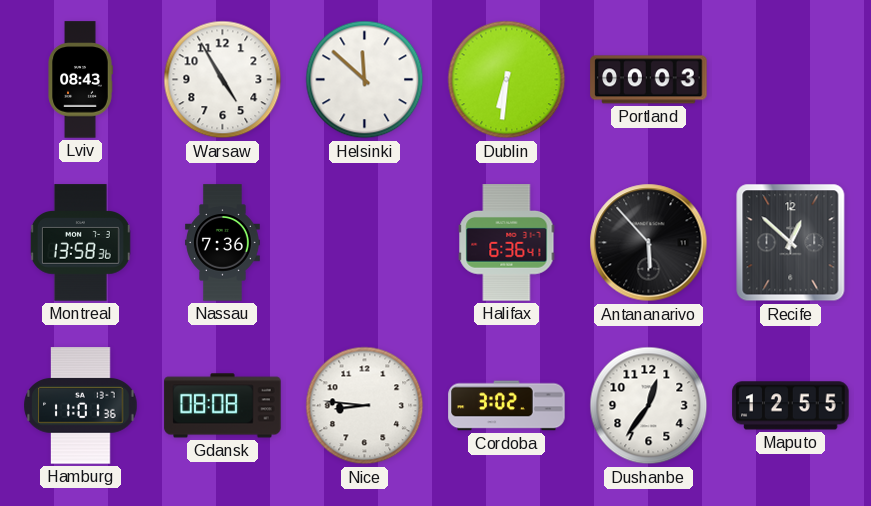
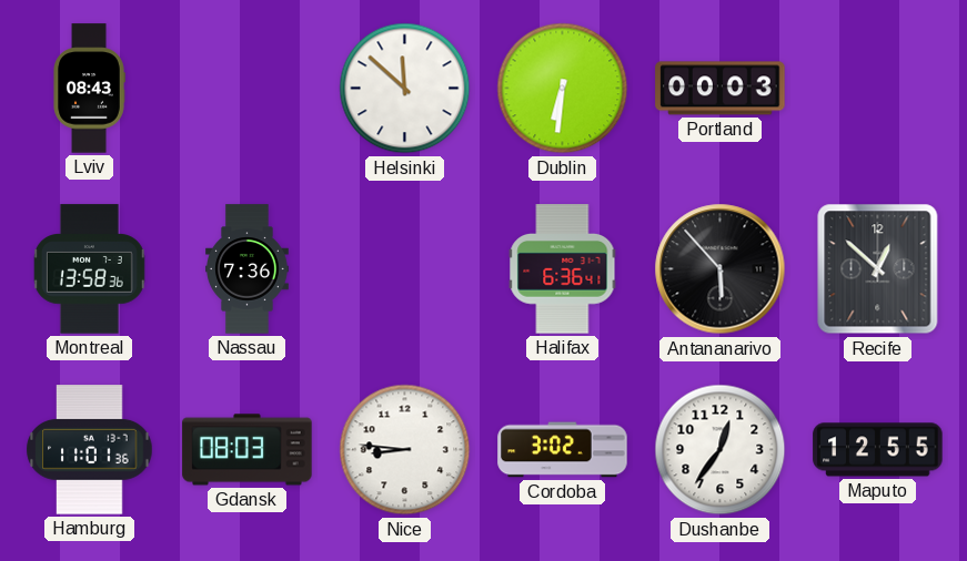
Warsaw: 4:55 -> none (223, 80)
Gdansk: 08:08 -> 08:03 (248, 450)
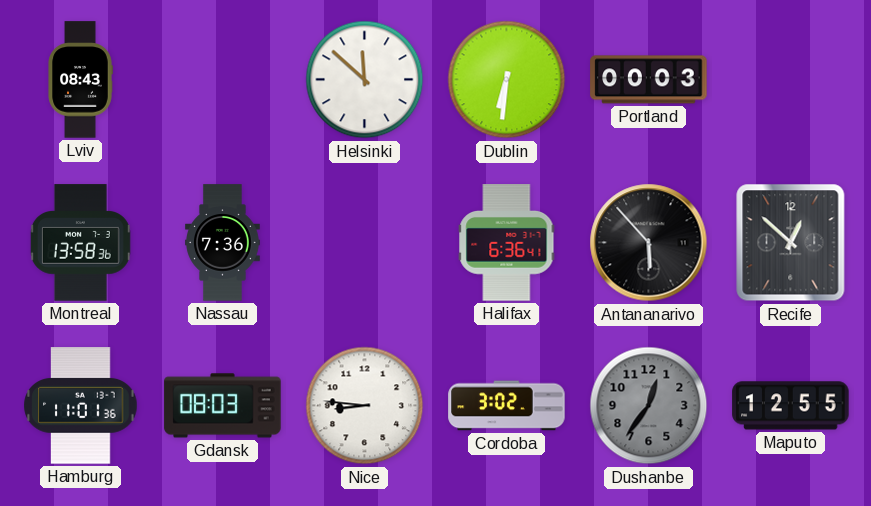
Dushanbe dial: white -> grey (649, 406)
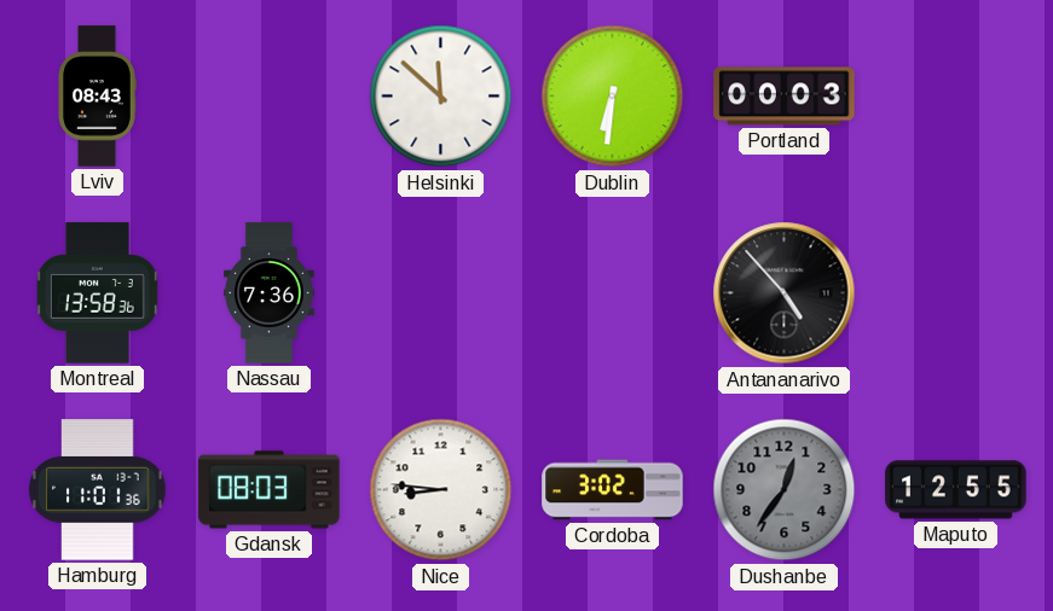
Halifax: 6:36 -> none (507, 243)
Antananarivo: 5:53 -> 4:53 (785, 293)
Recife: 12:52 -> none (791, 243)
